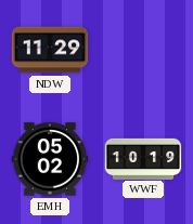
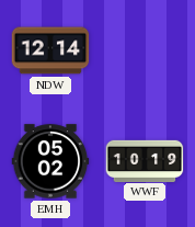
NDW: 11:29 -> 12:14 (50, 50)
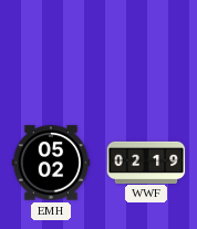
NDW: 12:14 -> none (50, 50)
WWF: 10:19 -> 02:19 (146, 162)
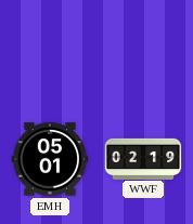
EMH: 05:02 -> 05:01 (50, 159)
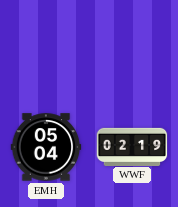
EMH: 05:01 -> 05:04 (46, 147)
